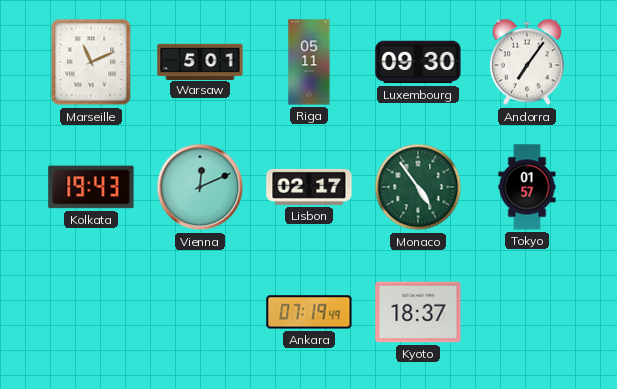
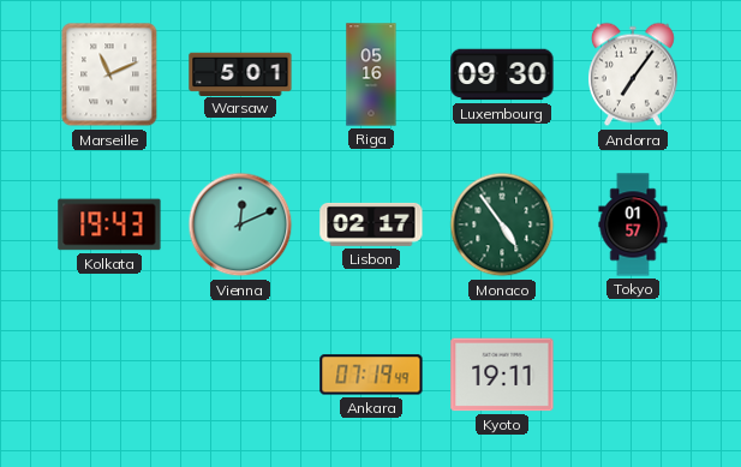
Riga: 05:11 -> 05:16 (371, 74)
Kyoto: 18:37 -> 19:11 (502, 375)
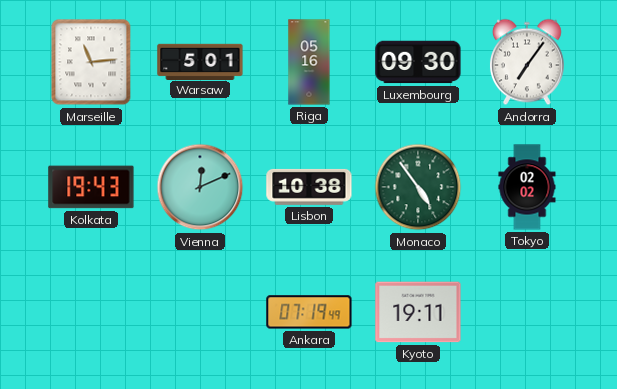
Marseille: 11:11 -> 11:14 (91, 62)
Lisbon: 02:17 -> 10:38 (309, 187)
Tokyo: 01:57 -> 02:02 (527, 187)
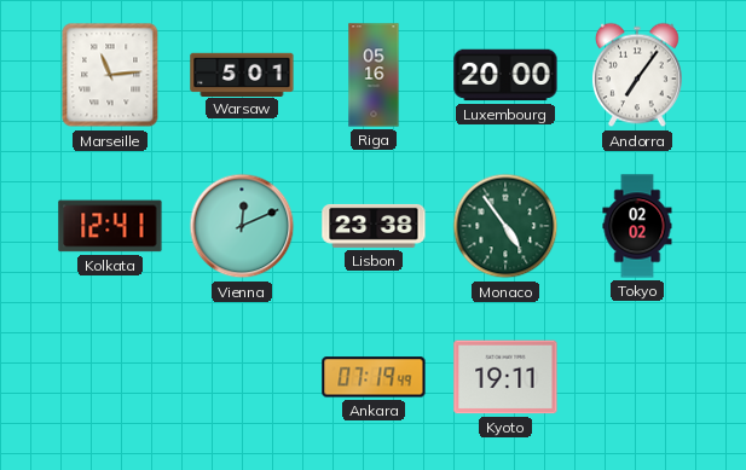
Luxembourg: 09:30 -> 20:00 (505, 75)
Kolkata: 19:43 -> 12:41 (110, 226)
Lisbon: 10:38 -> 23:38 (374, 226)
